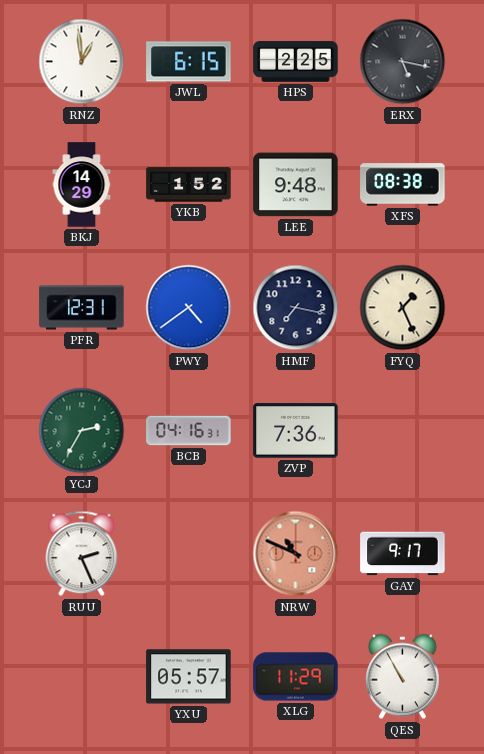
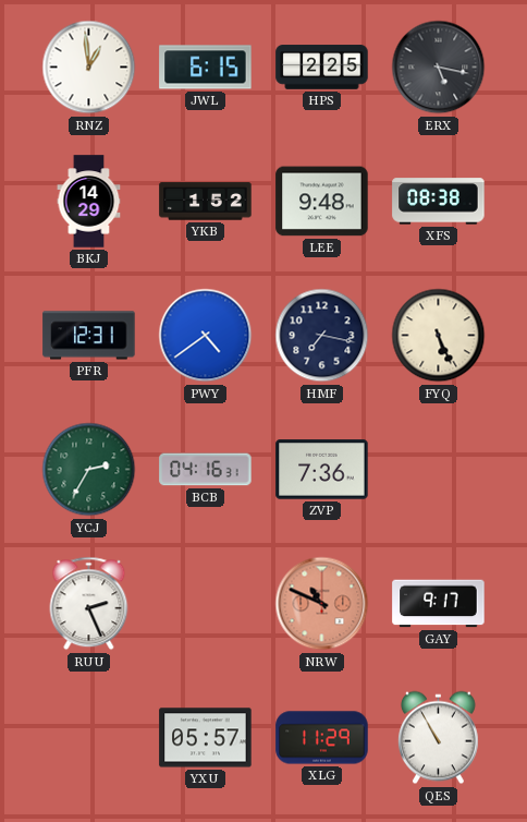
FYQ: 1:26 -> 5:26 (439, 336)
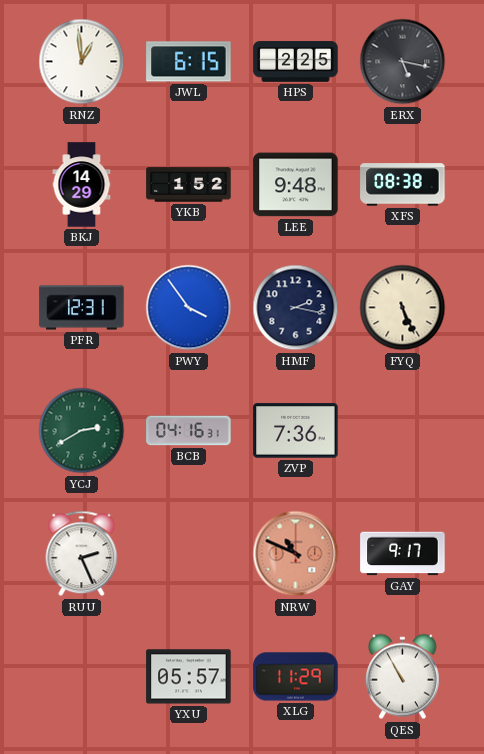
PWY: 4:39 -> 3:54 (189, 308)
HMF: 7:17 -> 2:17 (296, 308)
YCJ: 2:35 -> 2:40 (82, 431)
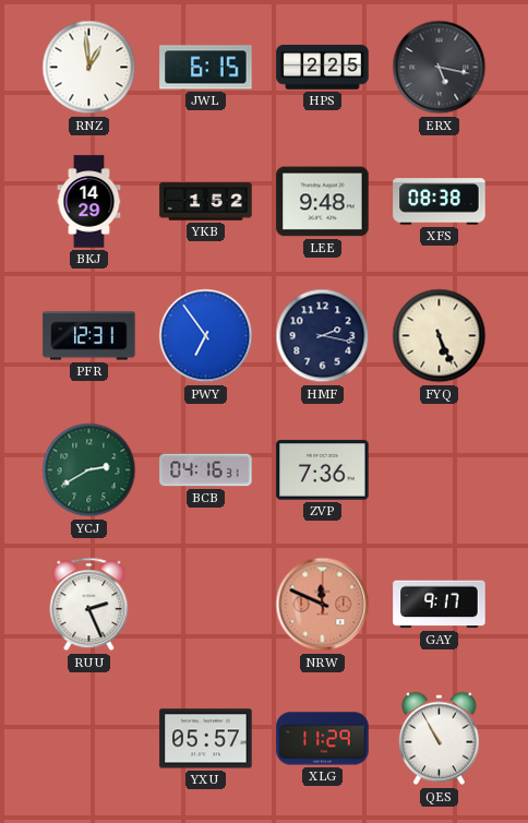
PWY: 3:54 -> 6:54 (206, 336)
NRW: 10:49 -> 11:49 (323, 605)
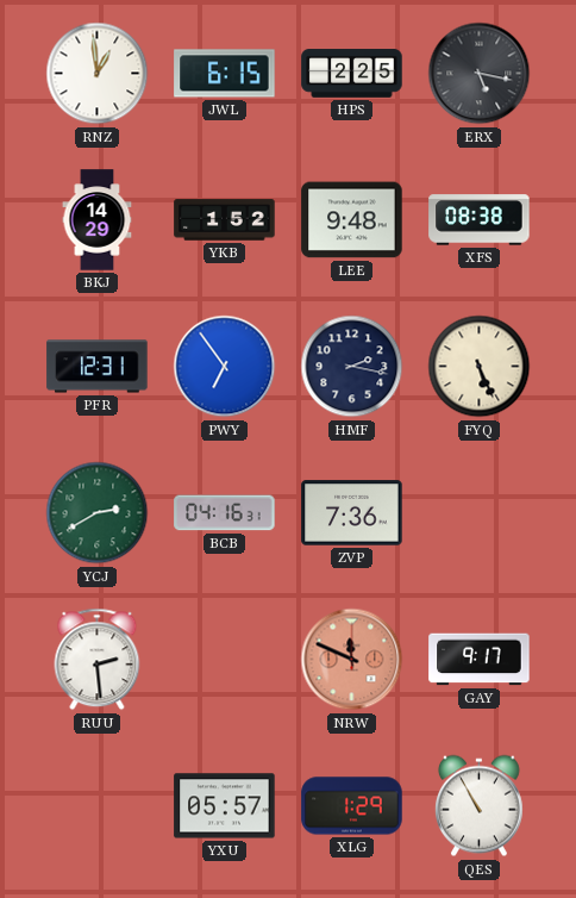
RUU: 2:26 -> 2:29 (98, 660)
XLG: 11:29 -> 1:29 (352, 806)
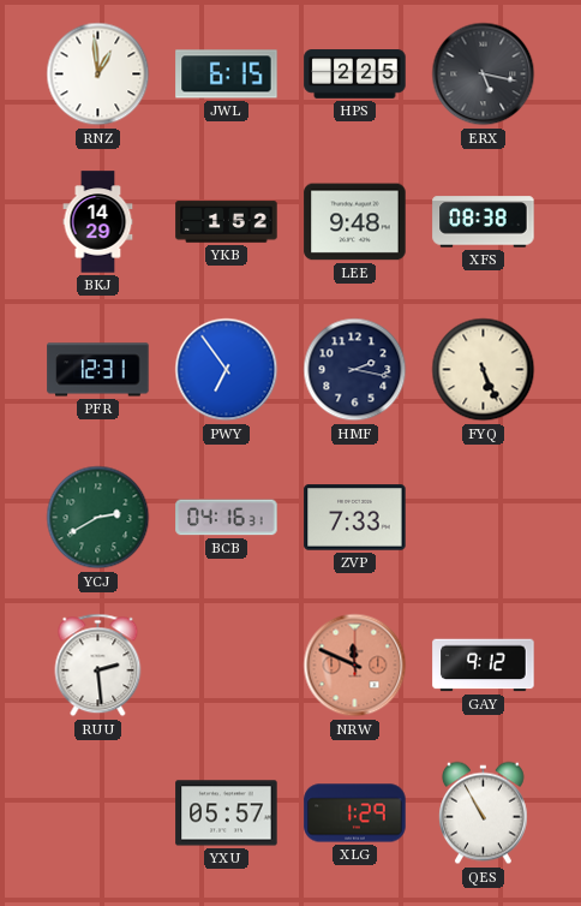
ZVP: 7:36 -> 7:33 (355, 518)
GAY: 9:17 -> 9:12 (484, 666)
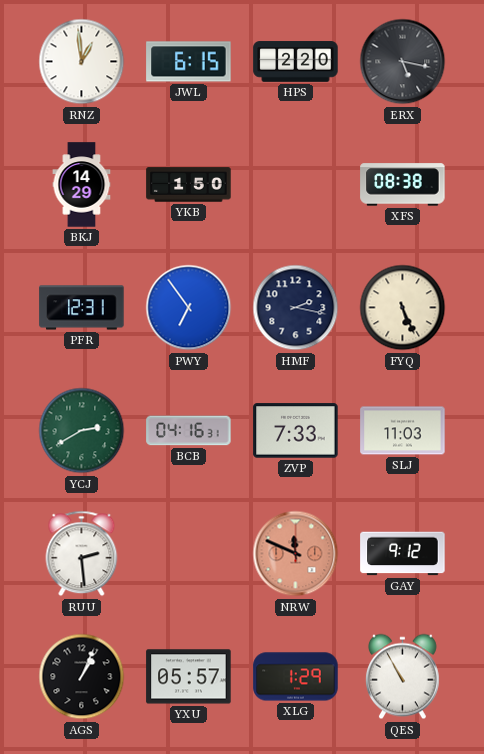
HPS: 2:25 -> 2:20 (296, 62)
YKB: 1:52 -> 1:50 (189, 185)
LEE: 9:48 -> none (355, 222)
SLJ: none -> 11:03 (403, 431)
AGS: none -> 1:04 (82, 677)
